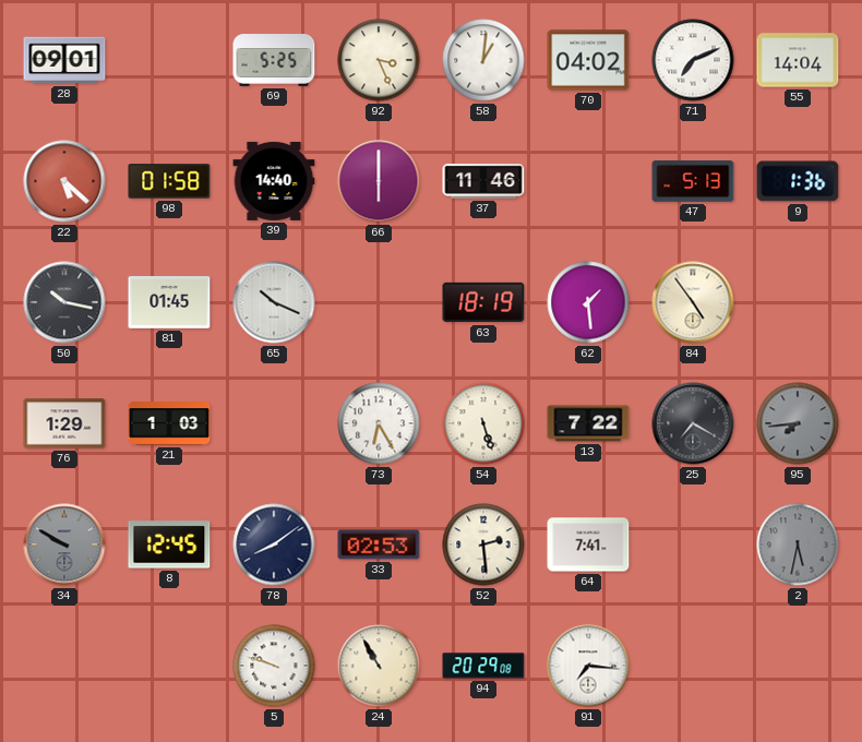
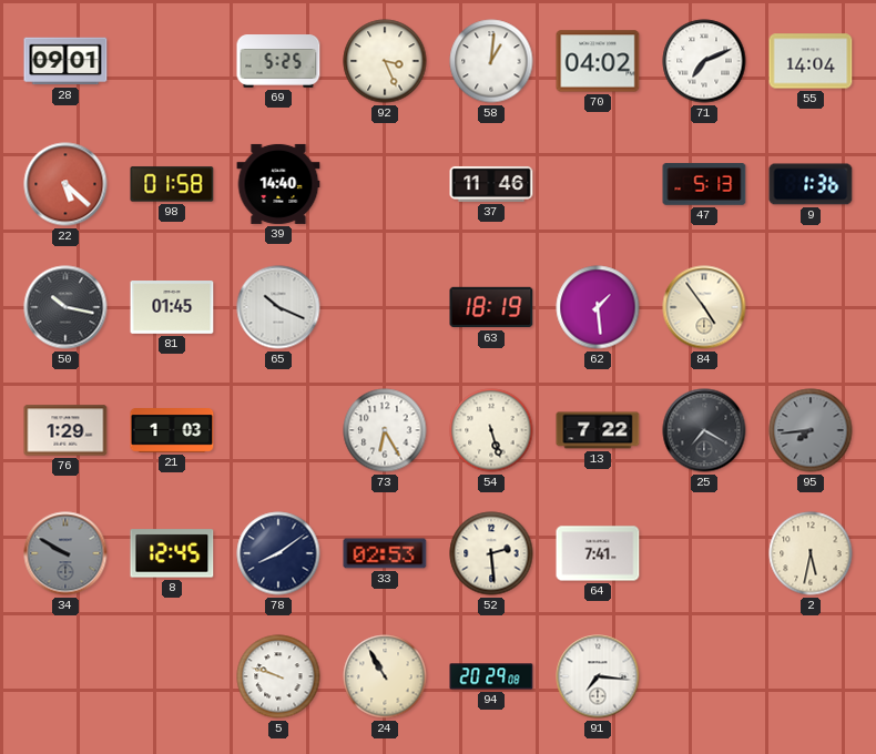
66: 6:00 -> none (379, 181)
2 dial: grey -> cream (811, 553)
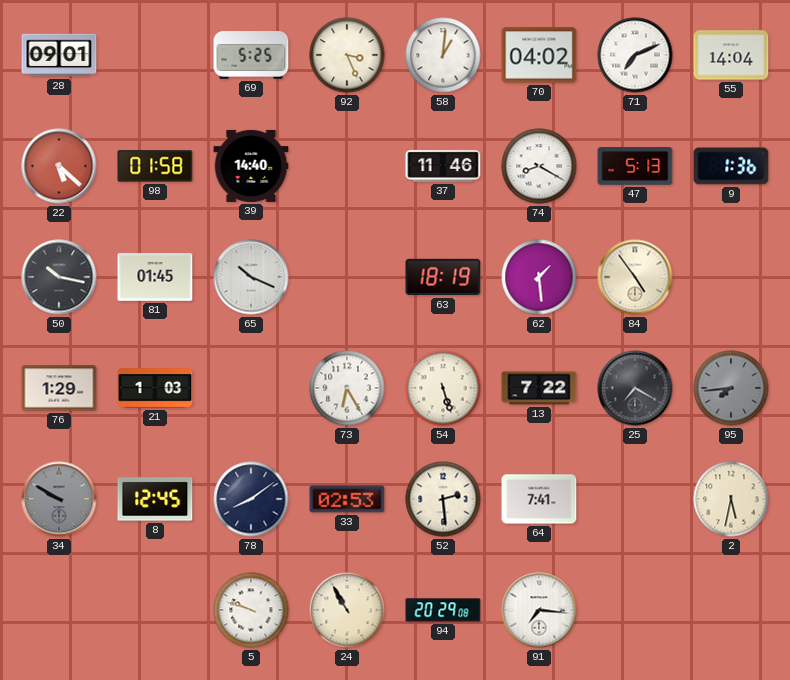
74: none -> 8:20 (539, 166)
